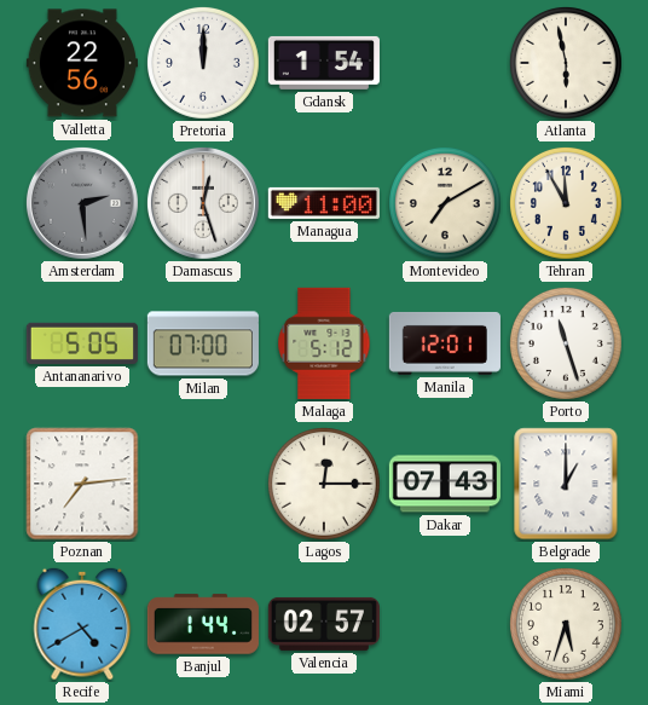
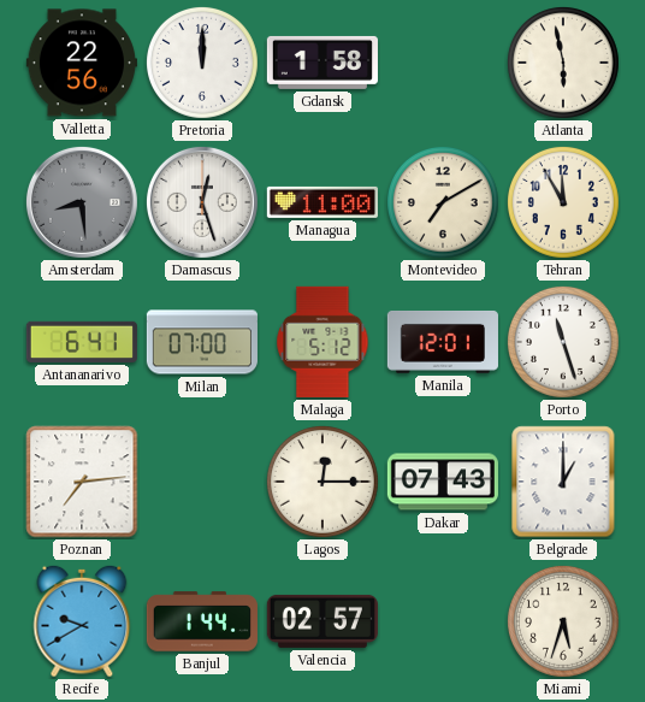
Gdansk: 1:54 -> 1:58 (322, 63)
Amsterdam: 2:29 -> 8:29 (82, 202)
Antananarivo: 5:05 -> 6:41 (82, 342)
Recife: 4:40 -> 9:40 (82, 621)
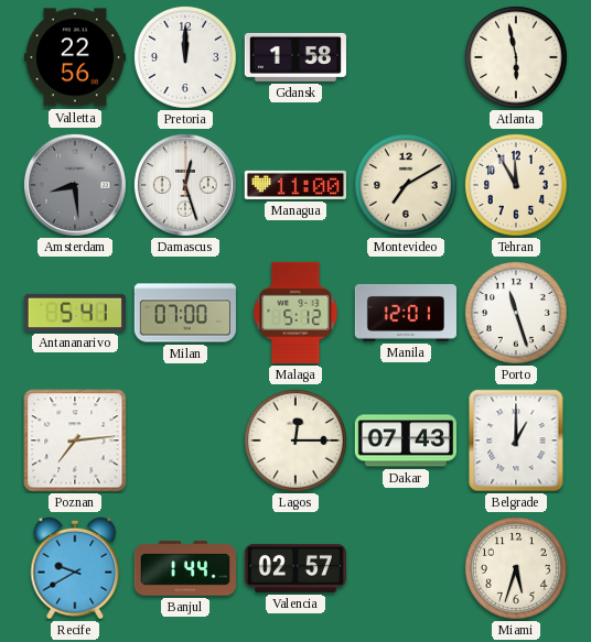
Antananarivo: 6:41 -> 5:41 (75, 313)
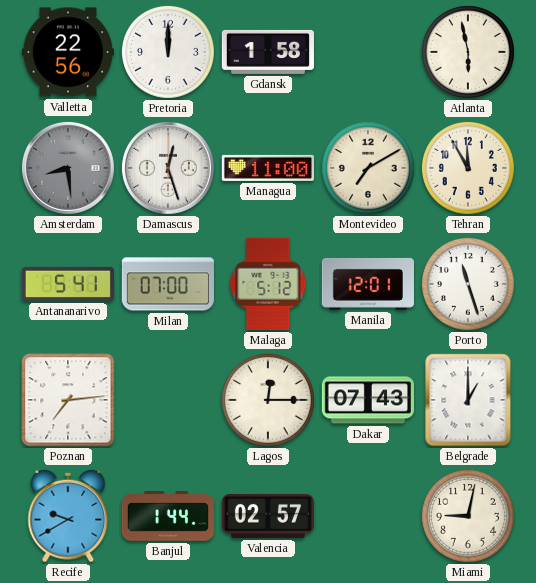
Miami: 5:33 -> 9:02 (468, 516)
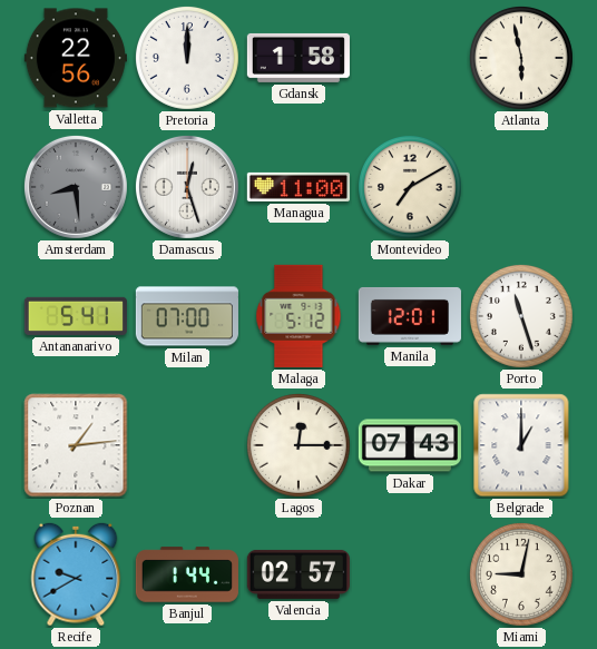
Tehran: 11:55 -> none (468, 168)
Poznan: 7:14 -> 1:14 (76, 445)
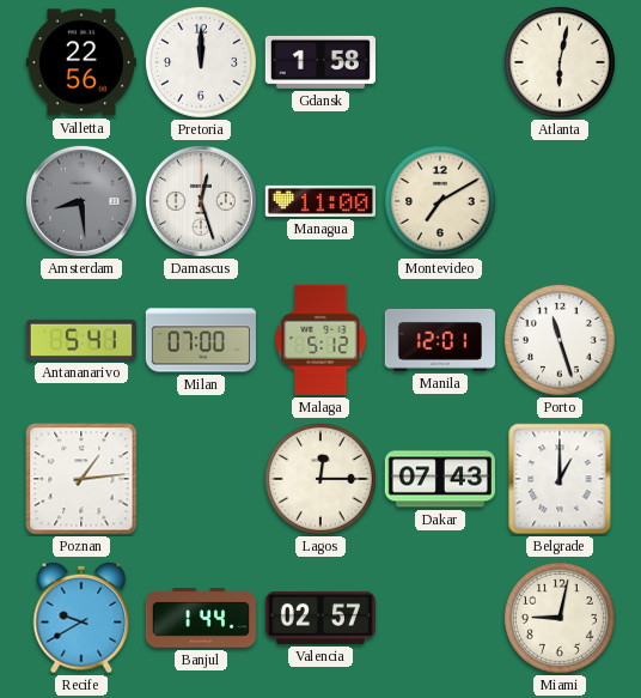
Atlanta: 5:58 -> 6:02 (560, 62)
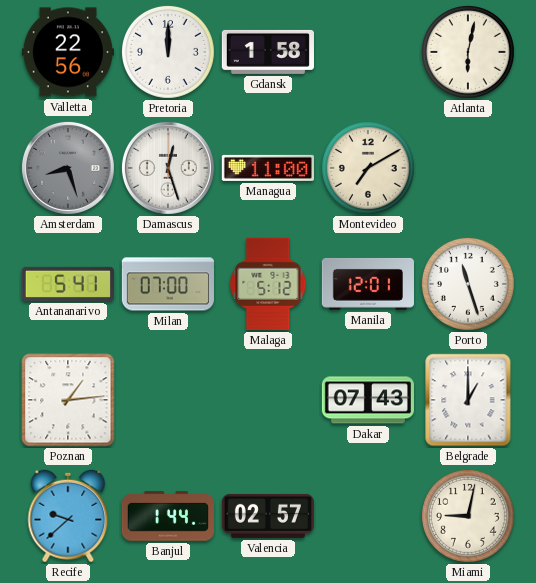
Amsterdam: 8:29 -> 8:27 (68, 168)
Lagos: 12:15 -> none (320, 479)
Recife: 9:40 -> 9:38 (68, 516)
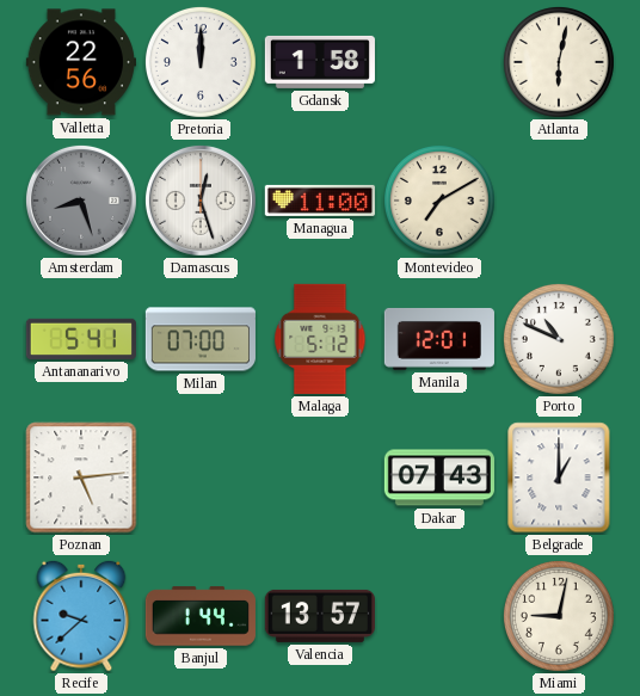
Porto: 11:27 -> 10:49 (559, 339)
Poznan: 1:14 -> 5:14 (81, 478)
Valencia: 02:57 -> 13:57 (320, 616)
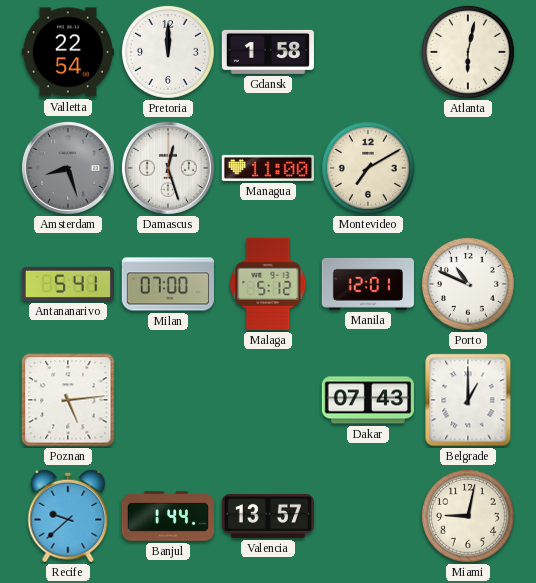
Valletta: 22:56 -> 22:54 (68, 52)
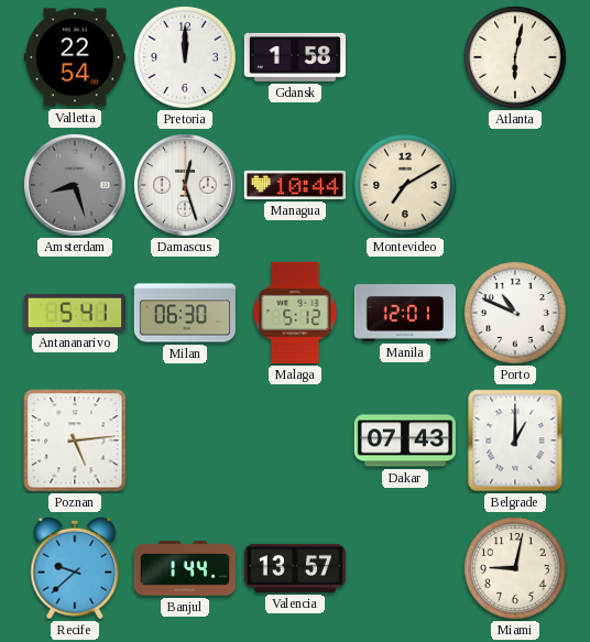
Managua: 11:00 -> 10:44 (295, 185)
Milan: 07:00 -> 06:30 (185, 313)
